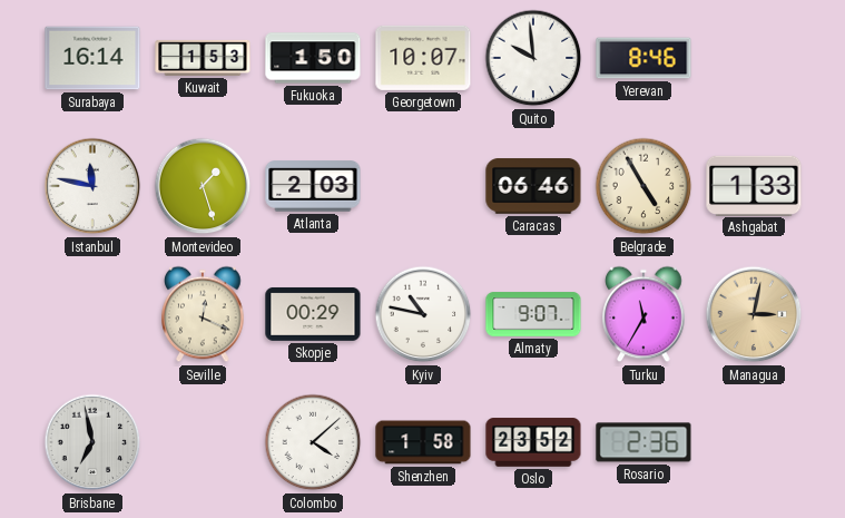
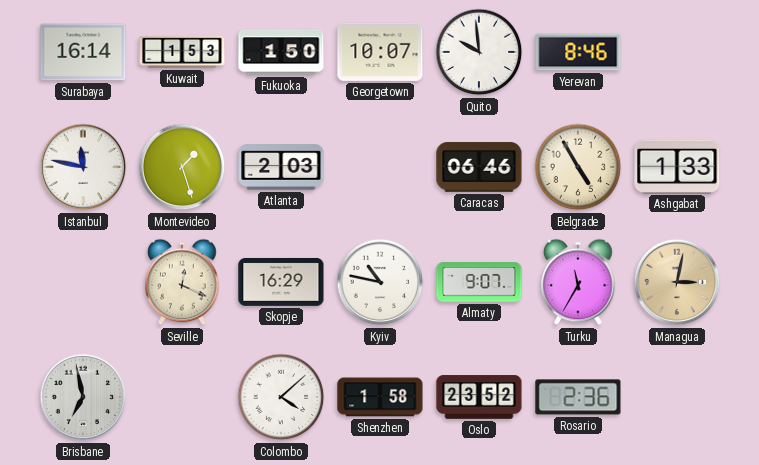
Skopje: 00:29 -> 16:29 (281, 282)
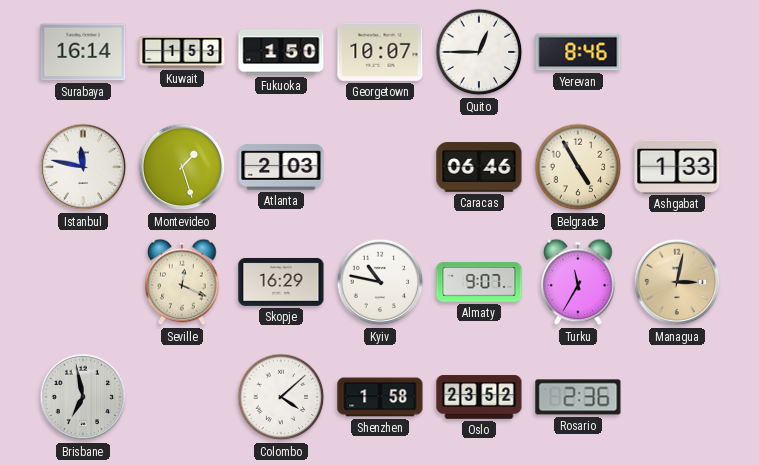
Quito: 9:59 -> 12:45 (479, 52)
